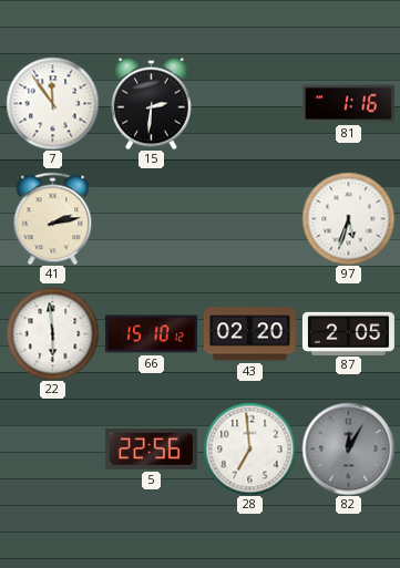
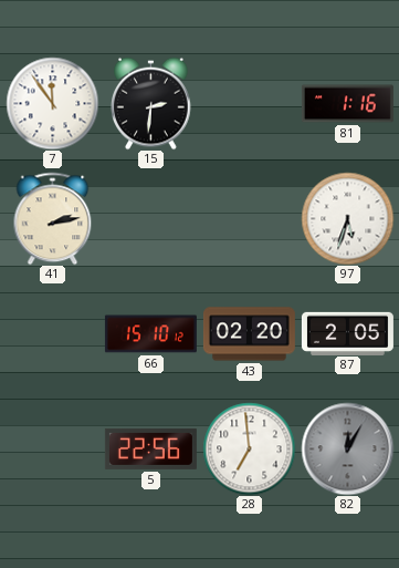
22: 5:59 -> none (52, 333)
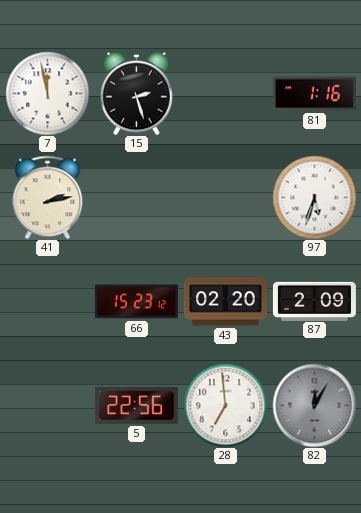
7: 11:54 -> 11:58 (47, 93)
15: 2:31 -> 2:27 (137, 93)
66: 15:10 -> 15:23 (136, 302)
87: 2:05 -> 2:09 (314, 301)
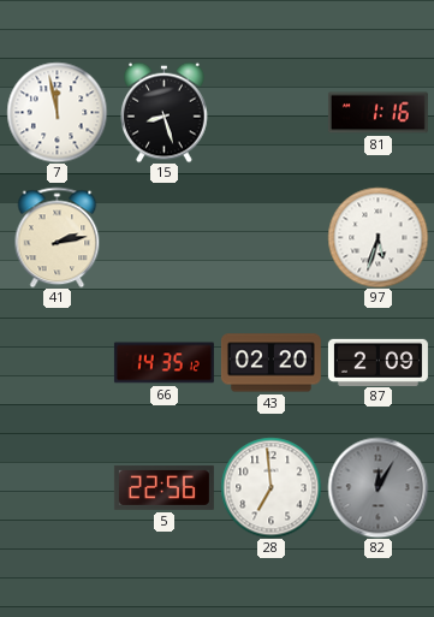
15: 2:27 -> 8:27 (165, 112)
66: 15:23 -> 14:35 (164, 363)
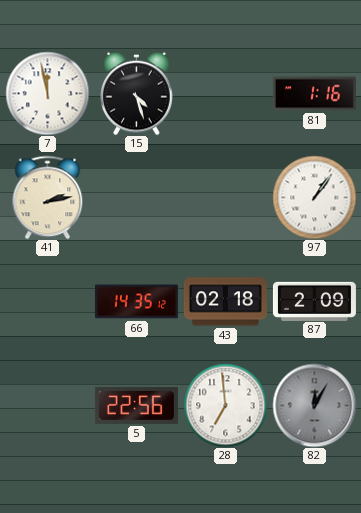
15: 8:27 -> 4:27 (137, 93)
97: 5:33 -> 1:06 (314, 197)
43: 02:20 -> 02:18 (225, 302)
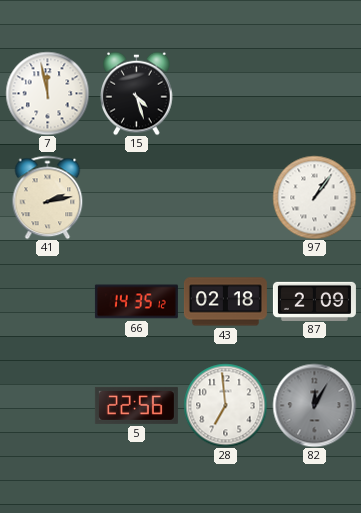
81: 1:16 -> none (314, 94)
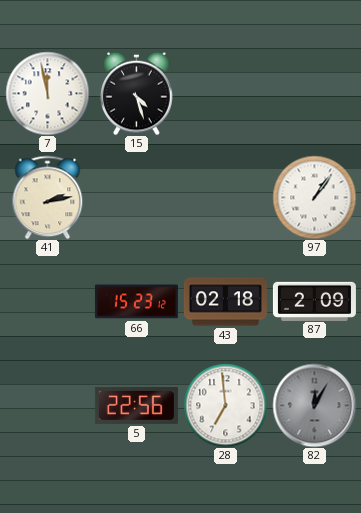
66: 14:35 -> 15:23 (136, 302)
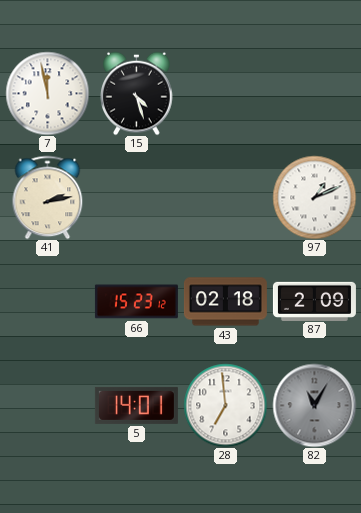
97: 1:06 -> 1:11 (314, 197)
5: 22:56 -> 14:01 (136, 405)
82: 12:05 -> 11:05 (314, 405)
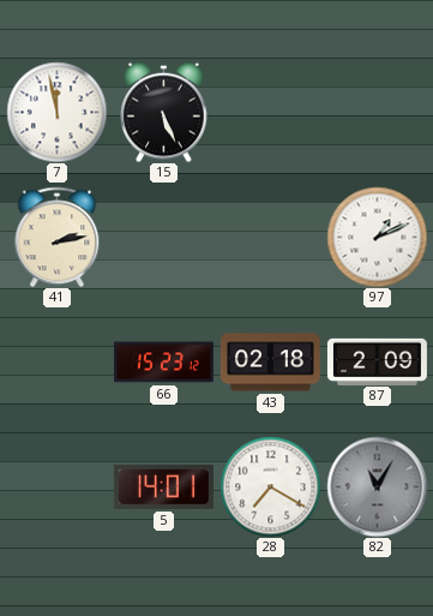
15: 4:27 -> 5:26 (164, 112)
28: 6:59 -> 7:20 (270, 486)
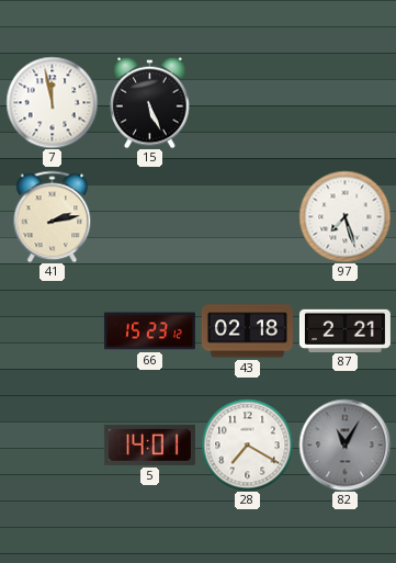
97: 1:11 -> 7:27 (344, 216)
87: 2:09 -> 2:21 (344, 330)
